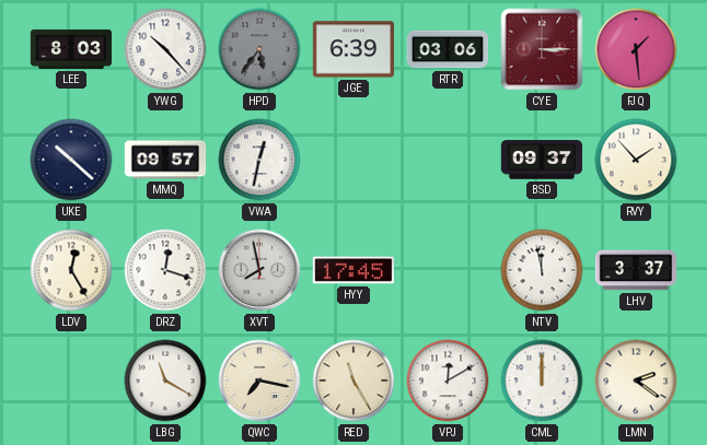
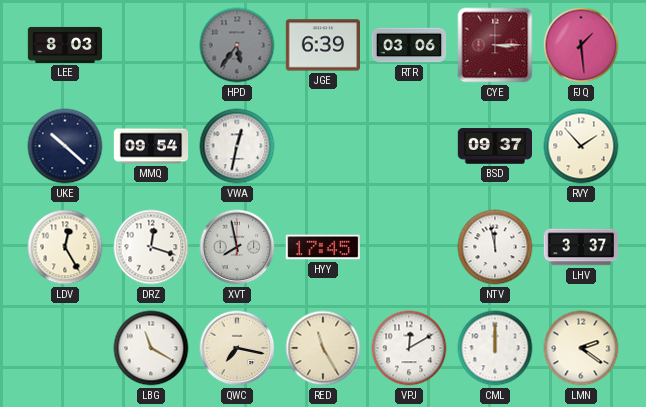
YWG: 10:23 -> none (165, 49)
MMQ: 09:57 -> 09:54 (151, 146)
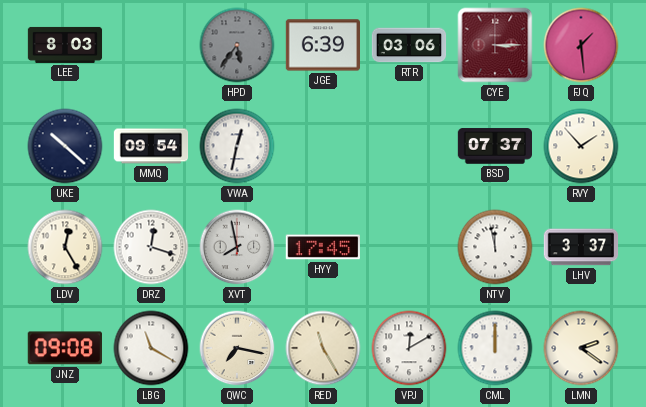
BSD: 09:37 -> 07:37 (495, 146)
JNZ: none -> 09:08 (65, 348)
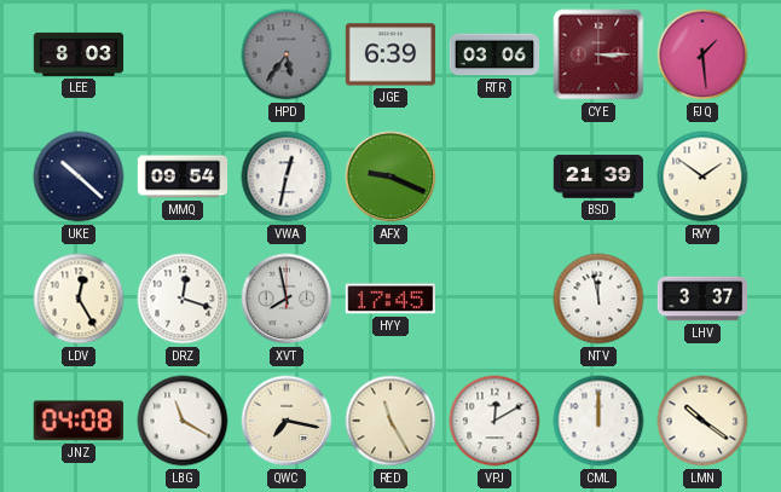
AFX: none -> 9:19 (390, 176)
BSD: 07:37 -> 21:39 (598, 176)
RVY: 1:53 -> 1:51 (702, 176)
JNZ: 09:08 -> 04:08 (79, 421)
LMN: 2:21 -> 10:21 (702, 421)
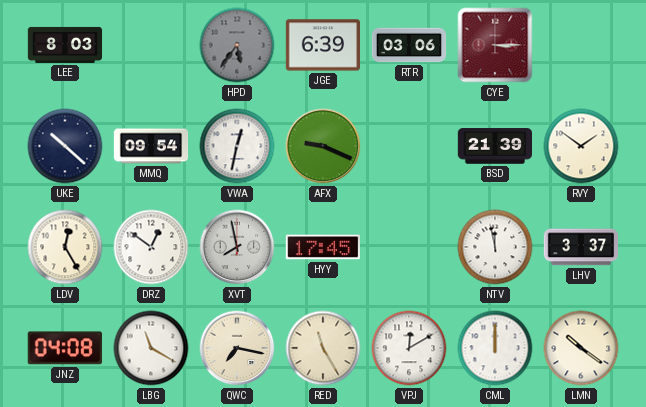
FJQ: 1:29 -> none (702, 54)
DRZ: 12:18 -> 12:51 (151, 247)
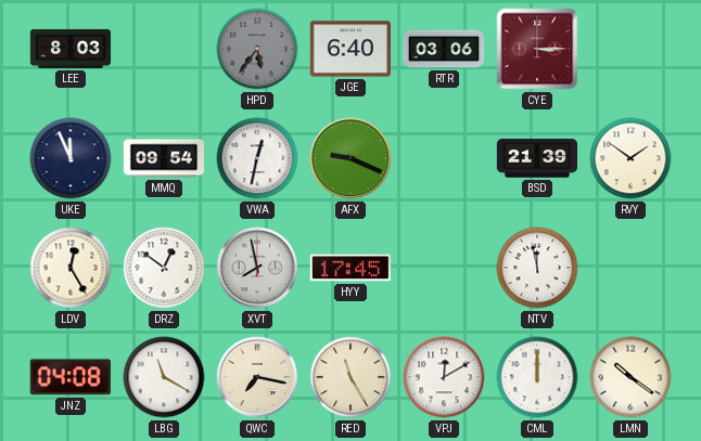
JGE: 6:39 -> 6:40 (349, 49)
UKE: 10:22 -> 11:56 (71, 158)
LHV: 3:37 -> none (581, 247)
